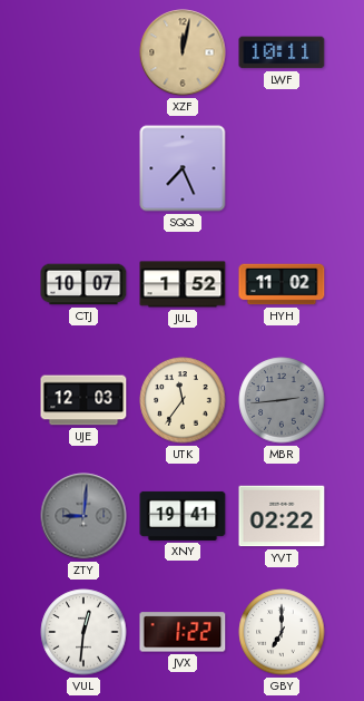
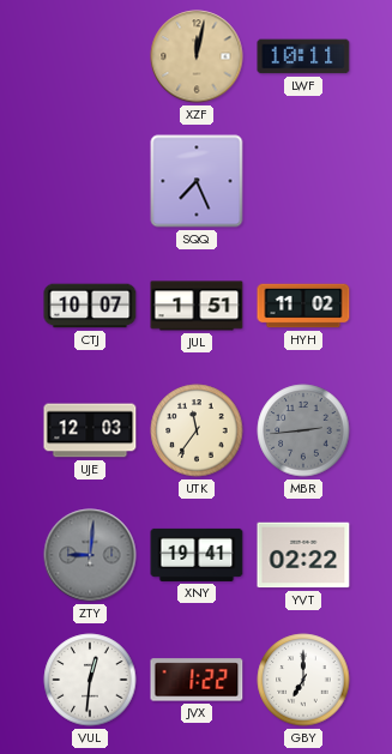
JUL: 1:52 -> 1:51 (197, 306)
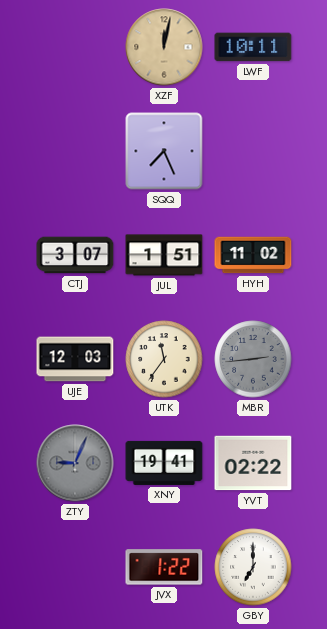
CTJ: 10:07 -> 3:07 (75, 255)
ZTY: 9:01 -> 9:04 (75, 463)
VUL: 12:31 -> none (90, 680)
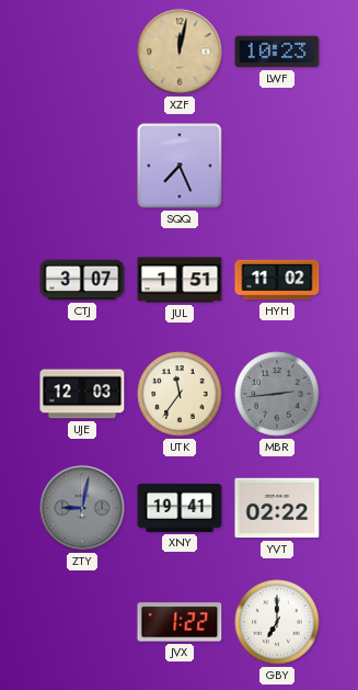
LWF: 10:11 -> 10:23 (277, 52)
ZTY: 9:04 -> 9:02 (82, 508)
